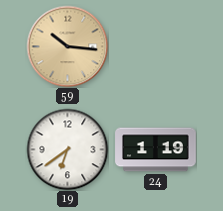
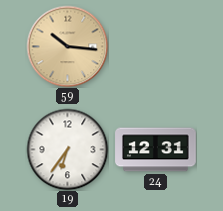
19: 6:39 -> 6:36 (67, 149)
24: 1:19 -> 12:31 (156, 150)
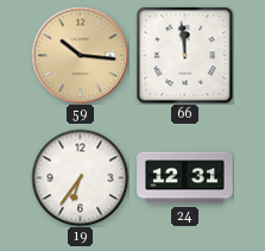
66: none -> 11:59 (184, 55)
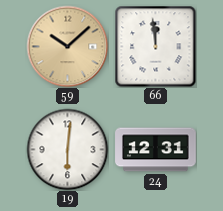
59: 10:16 -> 10:08 (67, 46)
19: 6:36 -> 6:01 (67, 149)
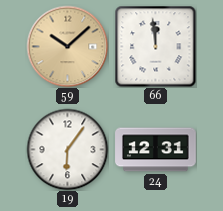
19: 6:01 -> 6:06 (67, 149)
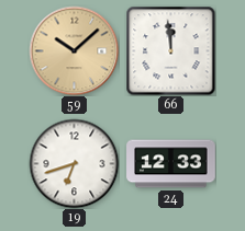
19: 6:06 -> 6:42 (74, 163)
24: 12:31 -> 12:33 (171, 164)
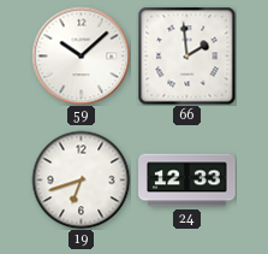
59 dial: champagne -> white (81, 55)
66: 11:59 -> 1:59 (186, 55)
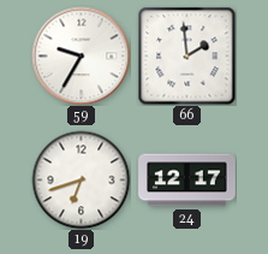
59: 10:08 -> 9:35 (81, 55)
24: 12:33 -> 12:17 (187, 181)
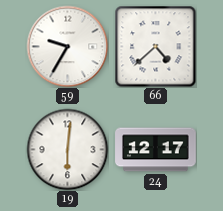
66: 1:59 -> 4:38 (155, 46)
19: 6:42 -> 6:01 (67, 149)
